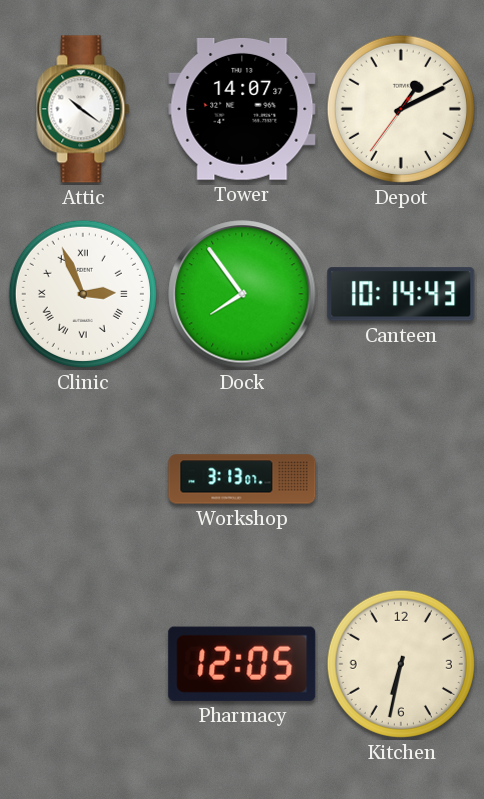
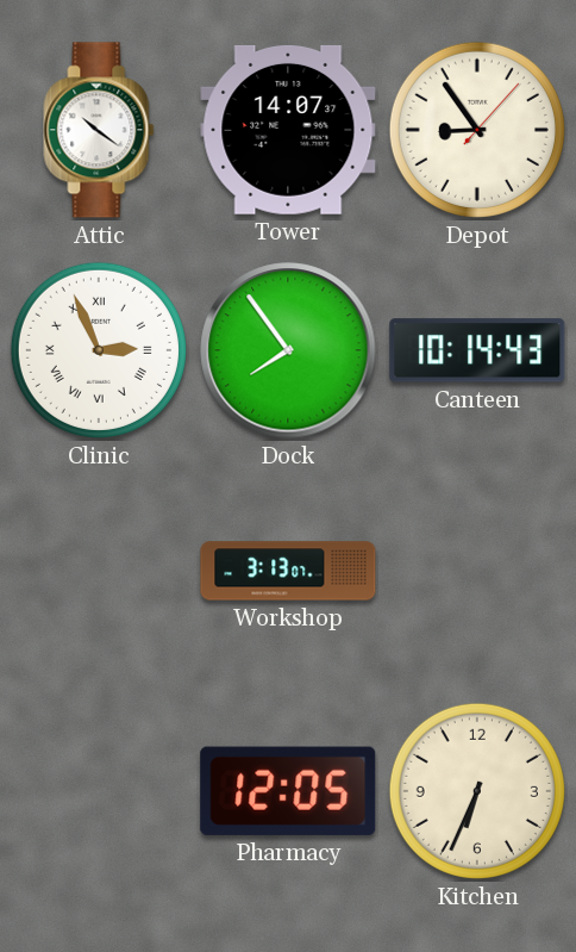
Depot: 1:10 -> 8:54 (477, 130)
Kitchen: 6:32 -> 6:34 (477, 791)
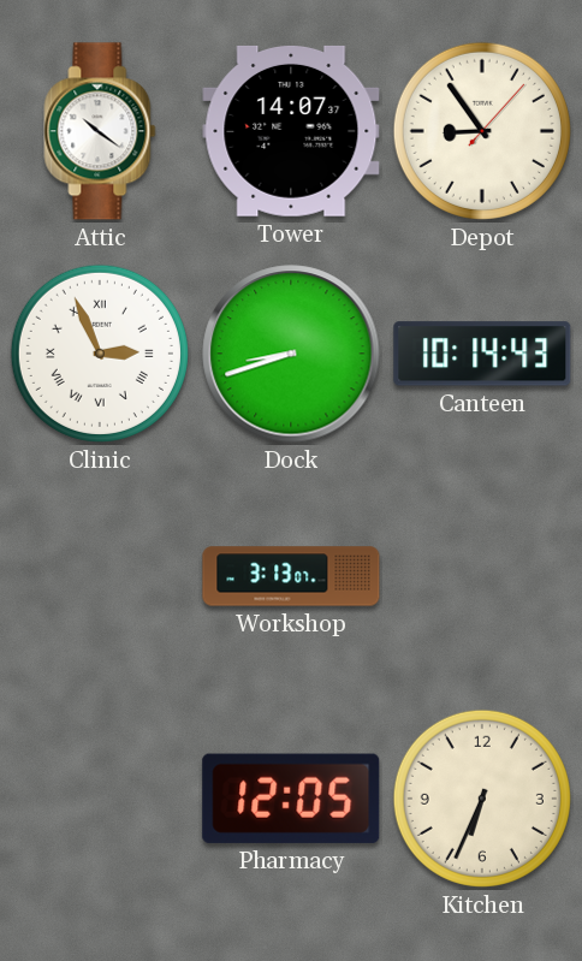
Dock: 7:54 -> 8:42 (291, 354)
